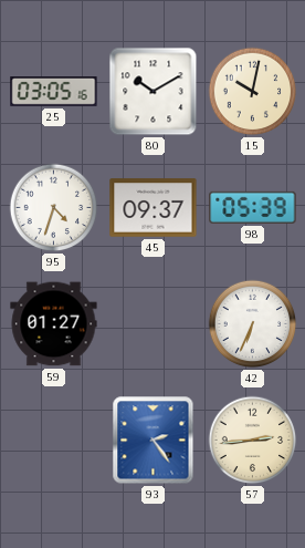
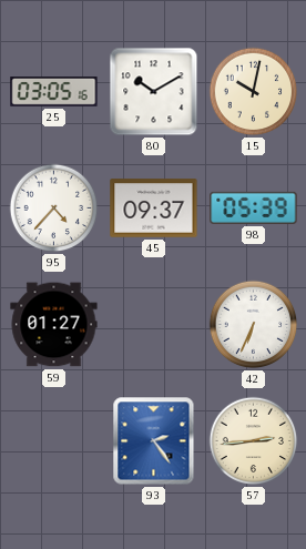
95: 4:33 -> 4:37 (54, 209)
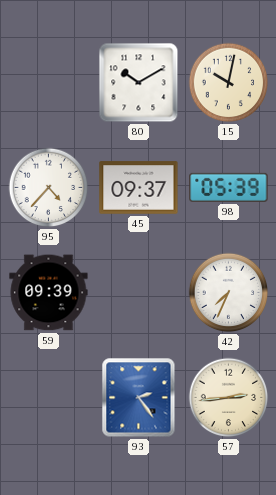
25: 03:05 -> none (54, 92)
59: 01:27 -> 09:39 (49, 293)
42: 6:34 -> 7:34 (229, 293)
